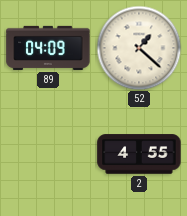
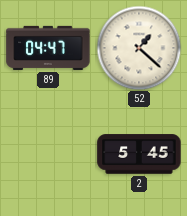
89: 04:09 -> 04:47 (48, 48)
2: 4:55 -> 5:45 (139, 154)
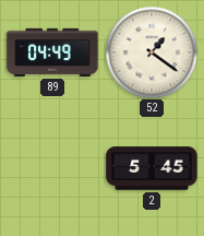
89: 04:47 -> 04:49 (52, 52)
52: 1:22 -> 1:21 (152, 52)
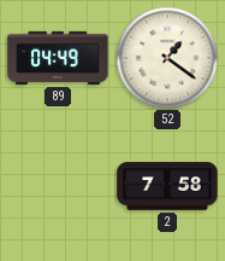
2: 5:45 -> 7:58 (167, 186)
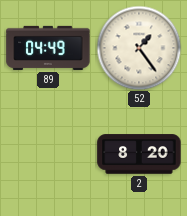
52: 1:21 -> 1:24 (139, 48)
2: 7:58 -> 8:20 (139, 154)
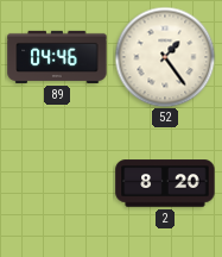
89: 04:49 -> 04:46 (57, 57)
